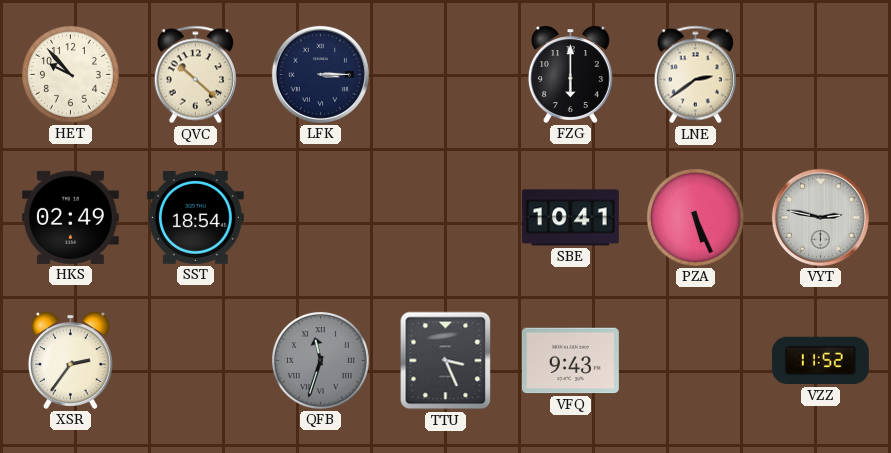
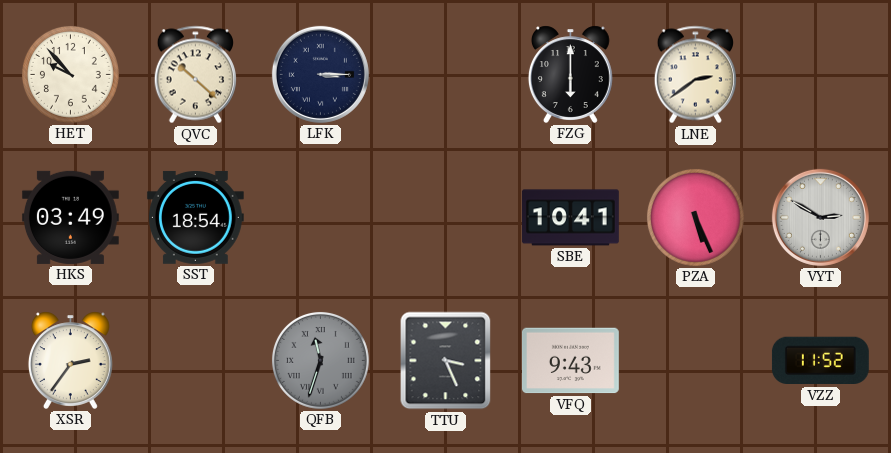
HKS: 02:49 -> 03:49 (70, 217)
VYT: 2:47 -> 2:50 (820, 217)
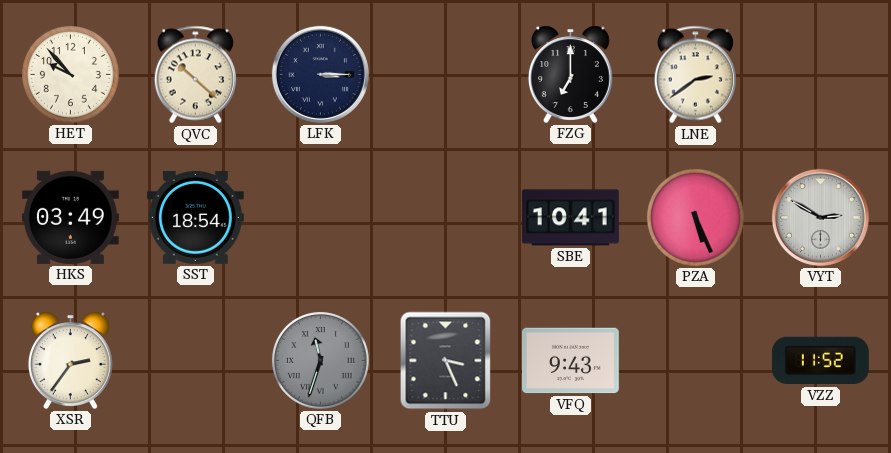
FZG: 6:00 -> 7:00 (570, 74)
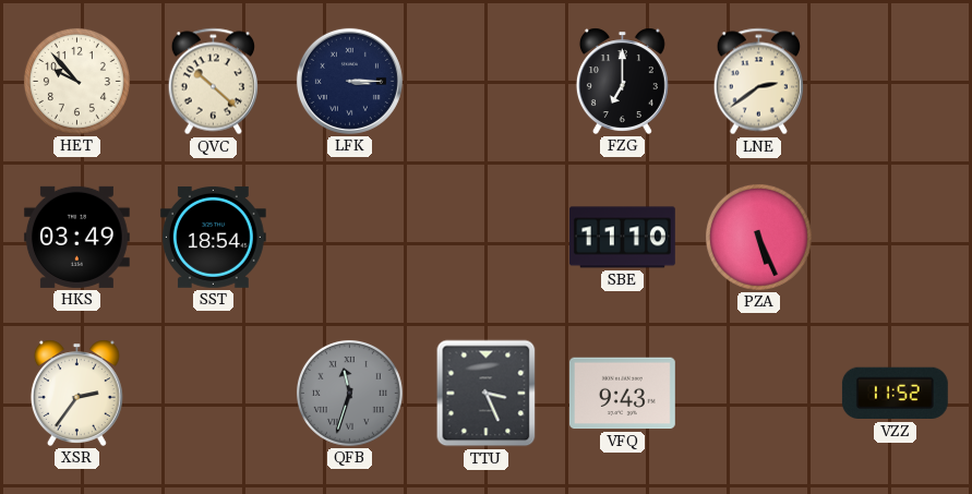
SBE: 10:41 -> 11:10 (622, 238)
VYT: 2:50 -> none (820, 217)
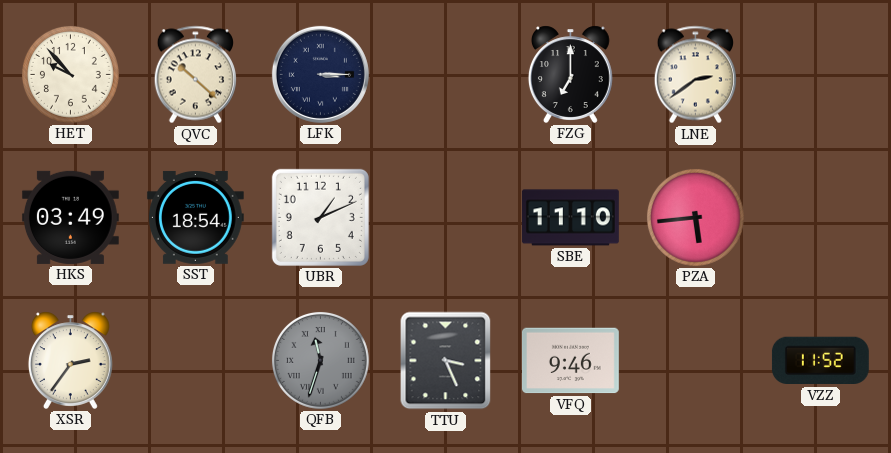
UBR: none -> 1:11 (320, 217)
PZA: 5:26 -> 5:44 (695, 217)
VFQ: 9:43 -> 9:46 (570, 361)
